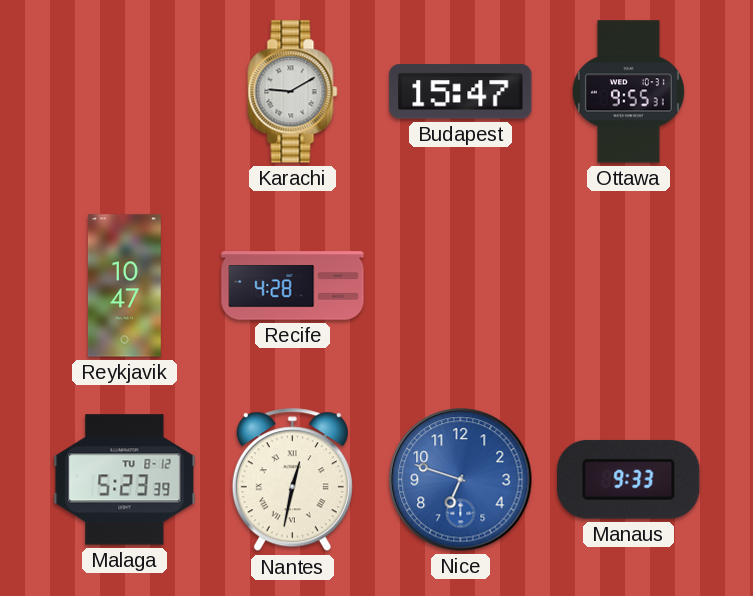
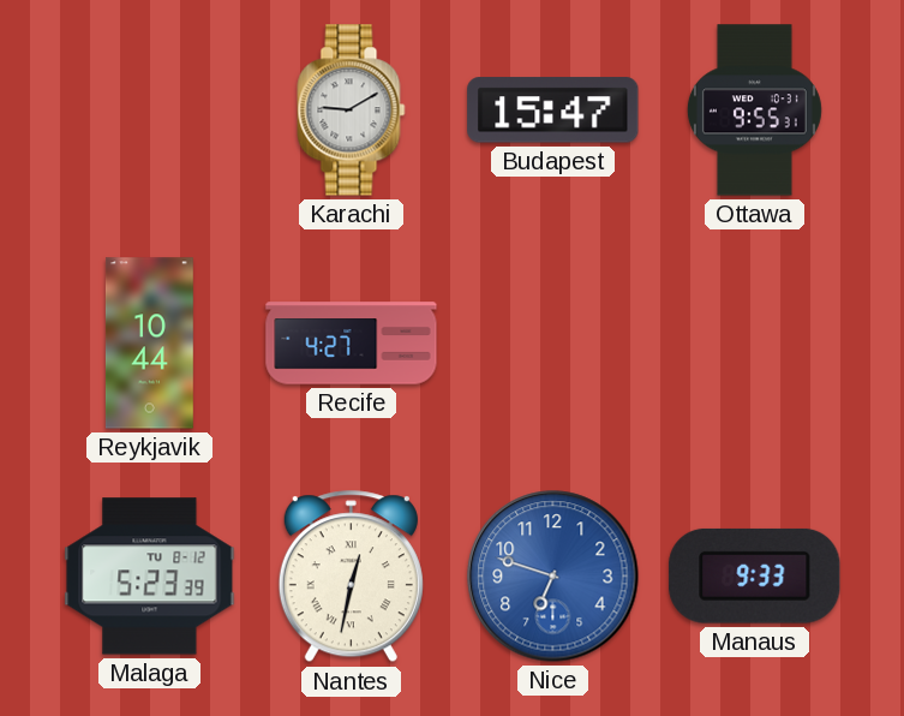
Reykjavik: 10:47 -> 10:44 (149, 344)
Recife: 4:28 -> 4:27 (352, 344)
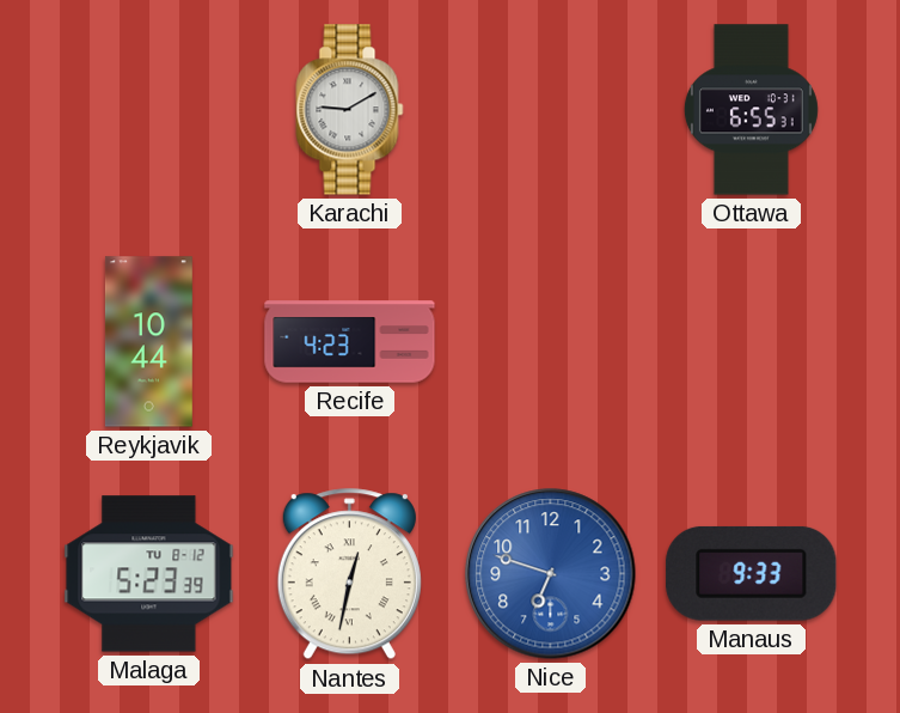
Budapest: 15:47 -> none (553, 111)
Ottawa: 9:55 -> 6:55 (751, 110)
Recife: 4:27 -> 4:23 (350, 342)
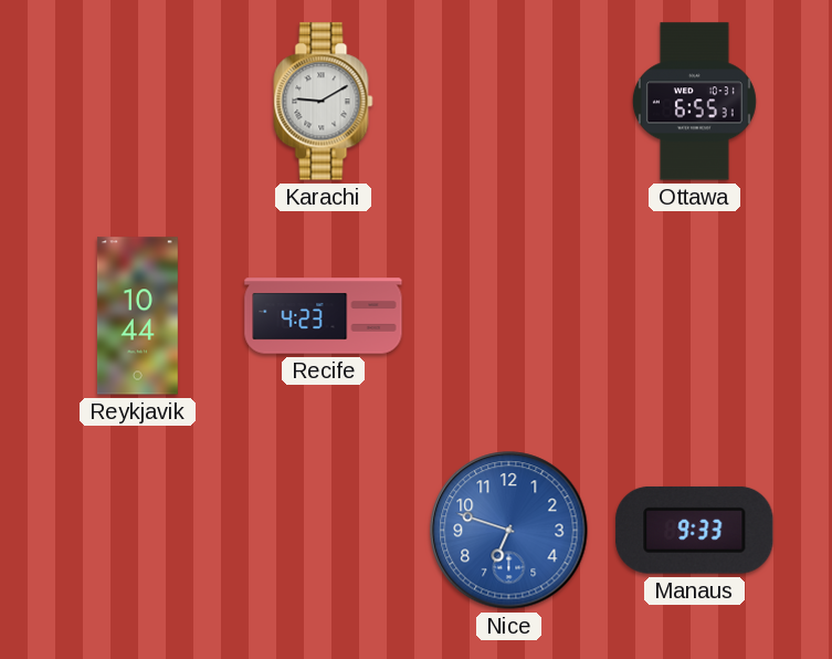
Malaga: 5:23 -> none (149, 574)
Nantes: 12:32 -> none (349, 574)
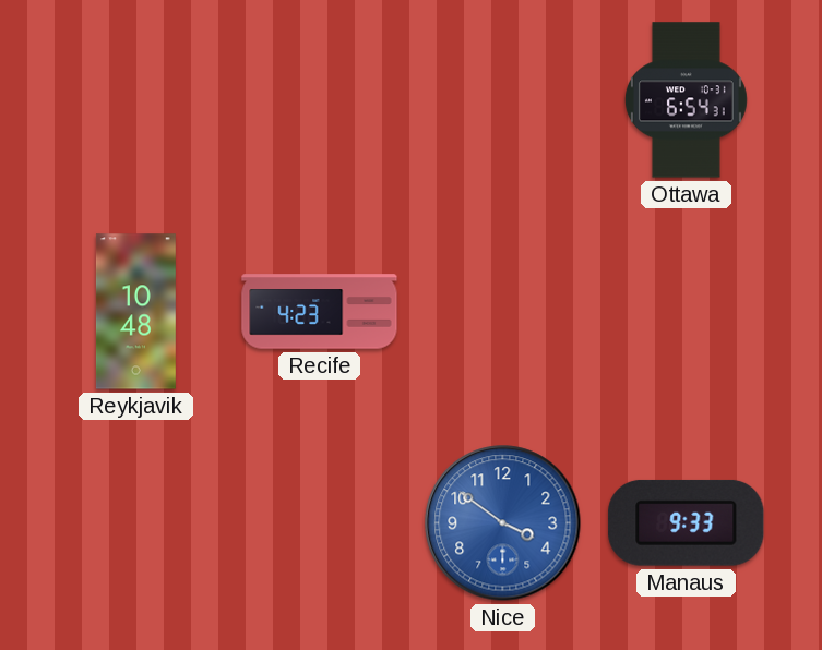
Karachi: 9:10 -> none (324, 102)
Ottawa: 6:55 -> 6:54 (686, 100)
Reykjavik: 10:44 -> 10:48 (135, 312)
Nice: 6:48 -> 3:51 (503, 523)
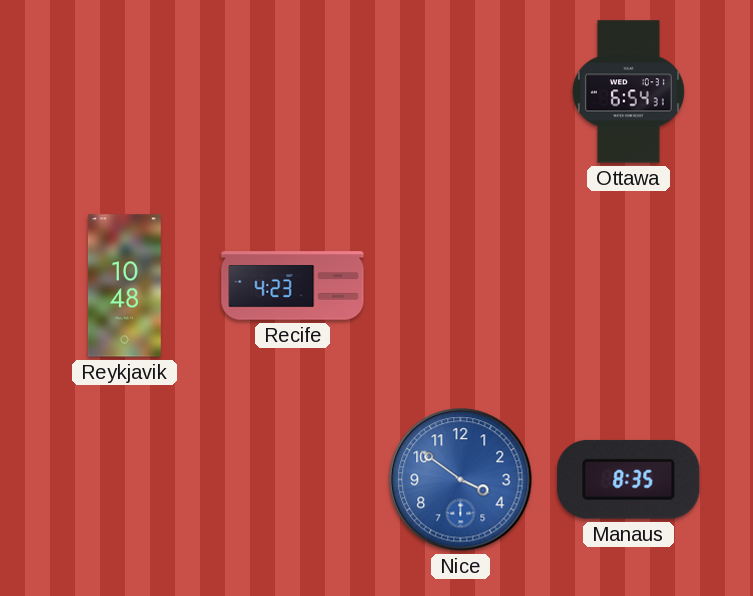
Manaus: 9:33 -> 8:35 (629, 479)
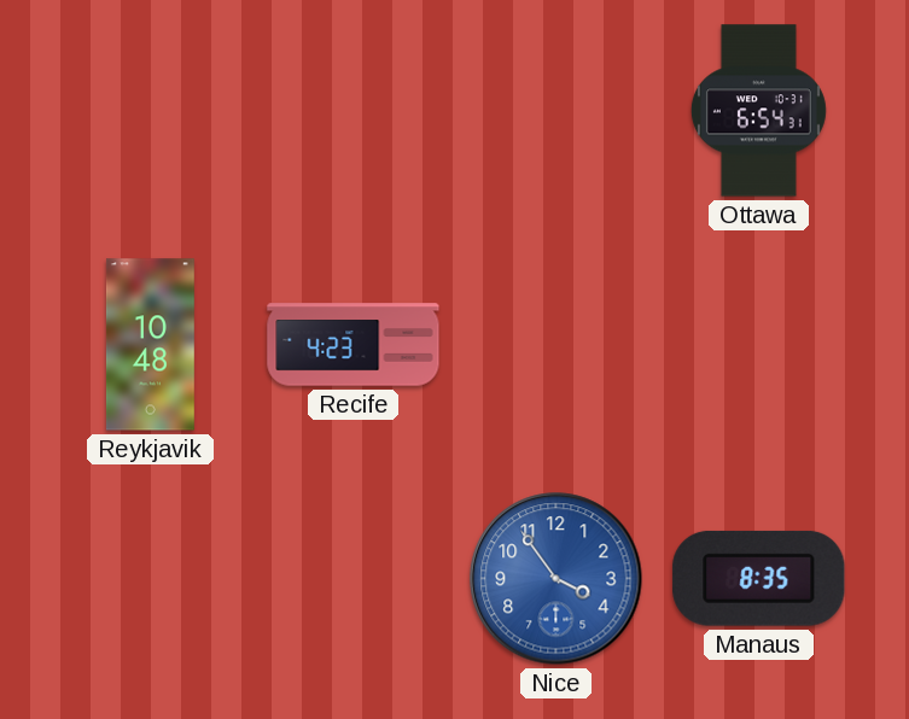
Nice: 3:51 -> 3:54 (557, 579)
